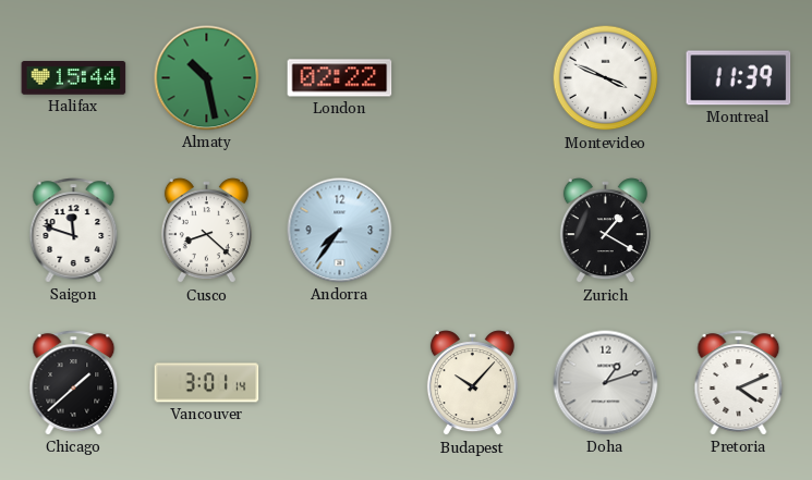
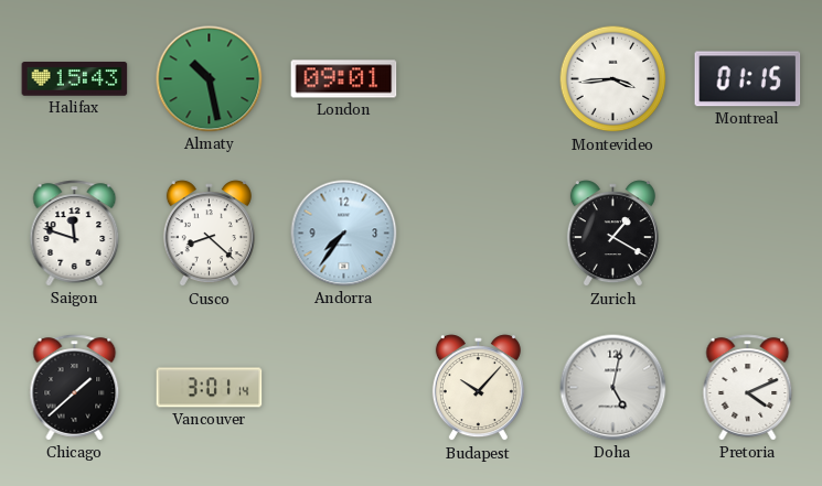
Halifax: 15:44 -> 15:43 (75, 79)
London: 02:22 -> 09:01 (344, 79)
Montevideo: 3:49 -> 3:44 (613, 79)
Montreal: 11:39 -> 01:15 (748, 79)
Doha: 1:12 -> 5:02 (613, 388)
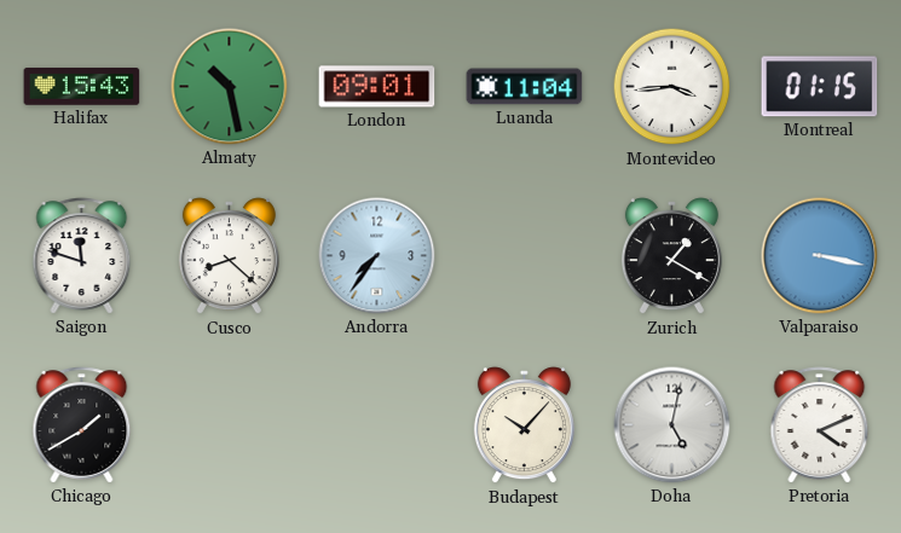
Luanda: none -> 11:04 (525, 87)
Valparaiso: none -> 3:17 (820, 256)
Chicago: 1:38 -> 1:40 (82, 425)
Vancouver: 3:01 -> none (210, 388)
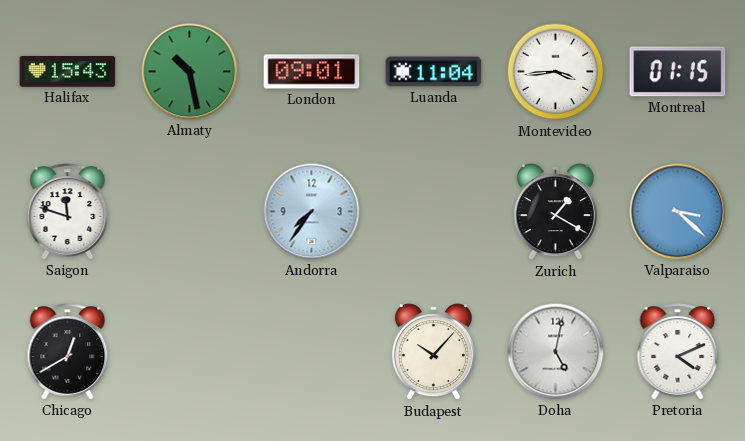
Cusco: 8:22 -> none (229, 256)
Valparaiso: 3:17 -> 3:22 (678, 212)
Chicago: 1:40 -> 12:40 (68, 352)
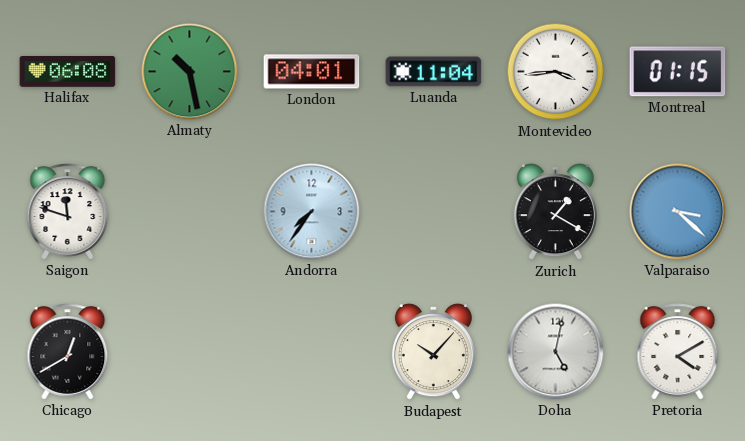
Halifax: 15:43 -> 06:08 (68, 72)
London: 09:01 -> 04:01 (312, 72)
Pretoria: 4:11 -> 4:10 (678, 352)
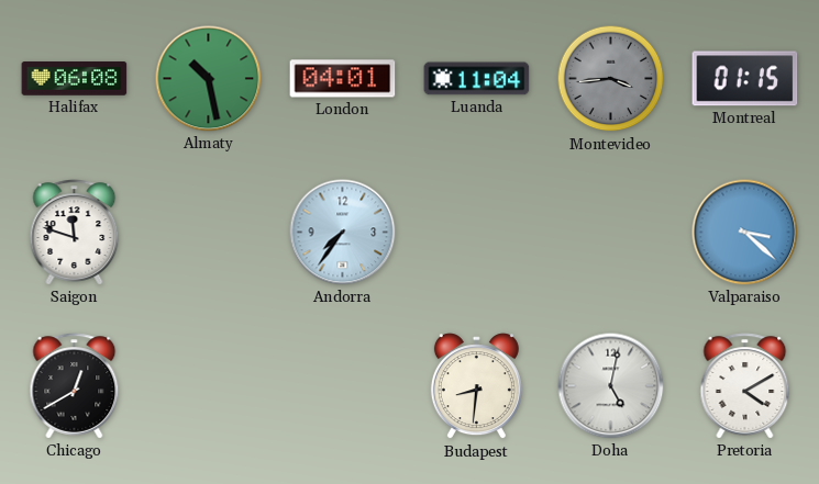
Montevideo dial: white -> grey (611, 79)
Zurich: 1:20 -> none (555, 212)
Budapest: 10:07 -> 8:31 (476, 386)
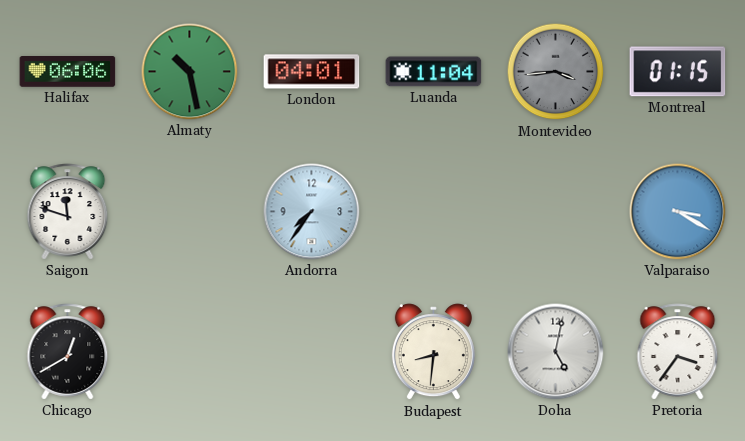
Halifax: 06:08 -> 06:06 (68, 72)
Valparaiso: 3:22 -> 3:20 (678, 212)
Pretoria: 4:10 -> 3:36 (678, 352)
